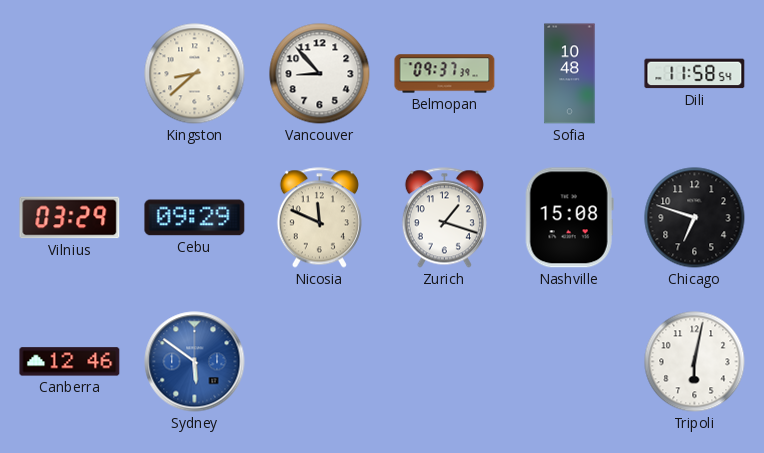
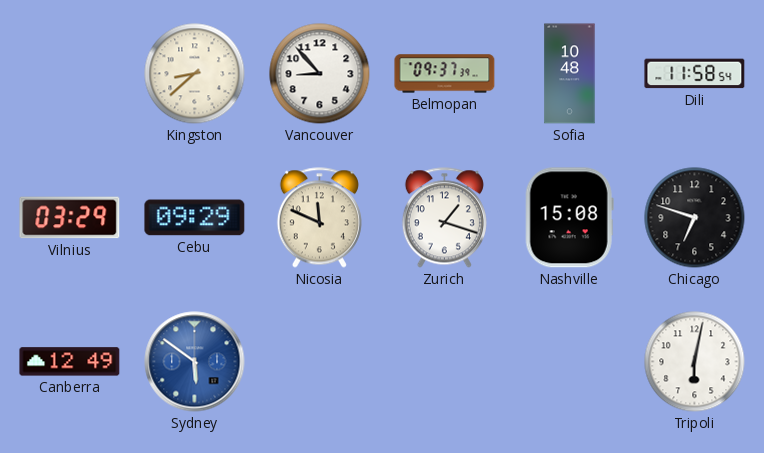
Canberra: 12:46 -> 12:49 (70, 362)
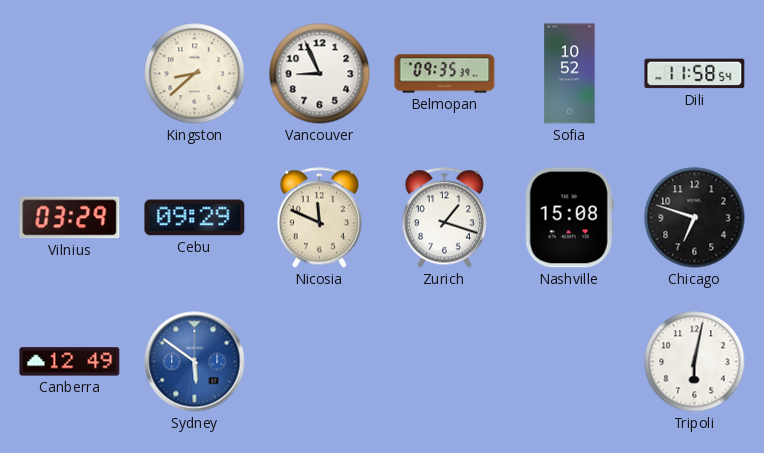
Vancouver: 8:53 -> 8:56 (320, 74)
Belmopan: 09:37 -> 09:35 (445, 74)
Sofia: 10:48 -> 10:52 (570, 74)
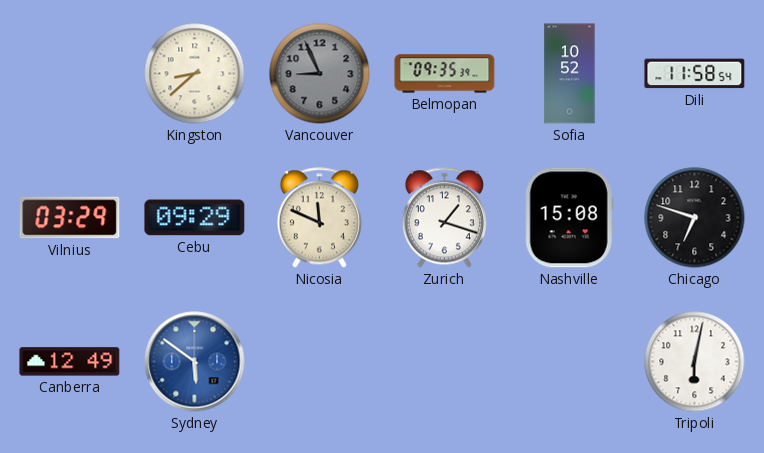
Vancouver dial: white -> grey (320, 74)
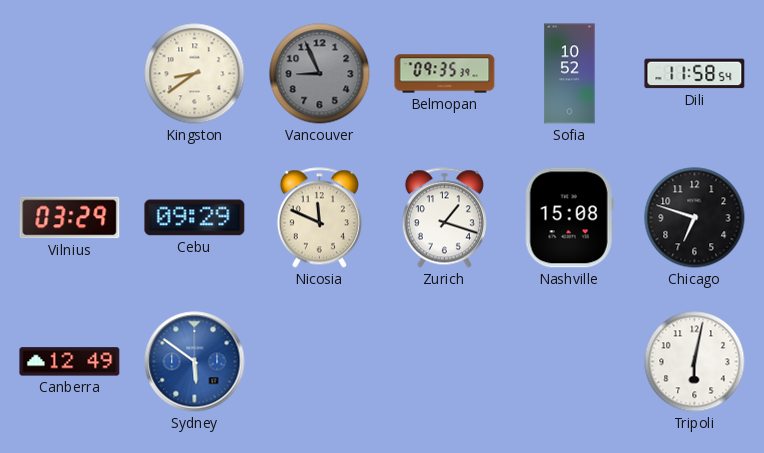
Kingston: 8:38 -> 8:39 (195, 74)
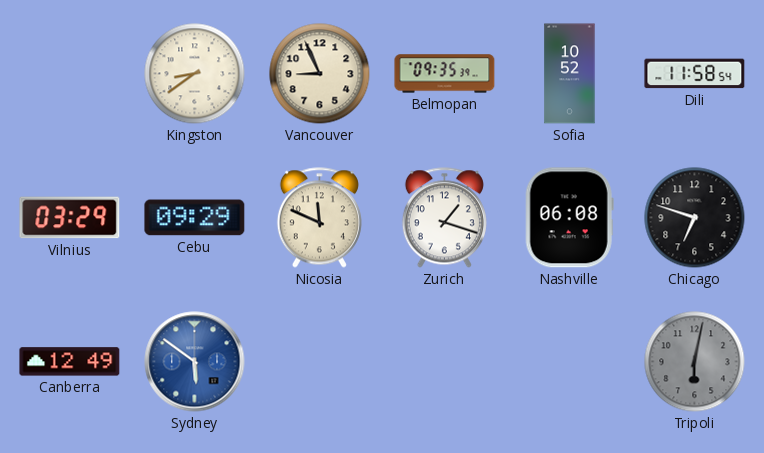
Vancouver dial: grey -> cream (320, 74)
Nashville: 15:08 -> 06:08 (569, 218)
Tripoli dial: white -> grey (695, 362)
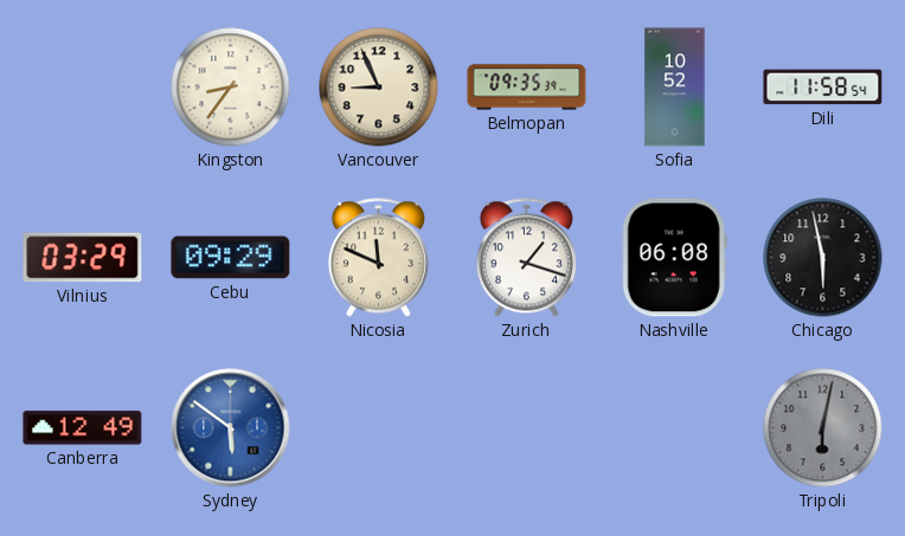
Kingston: 8:39 -> 8:36 (231, 88)
Chicago: 6:48 -> 5:58 (823, 258)
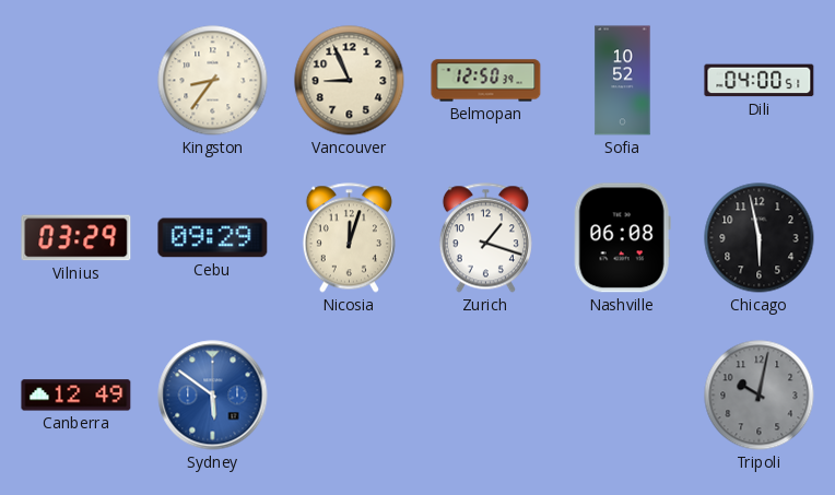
Belmopan: 09:35 -> 12:50 (486, 81)
Dili: 11:58 -> 04:00 (760, 81)
Nicosia: 11:49 -> 12:03 (349, 238)
Tripoli: 6:02 -> 10:02 (760, 396)
